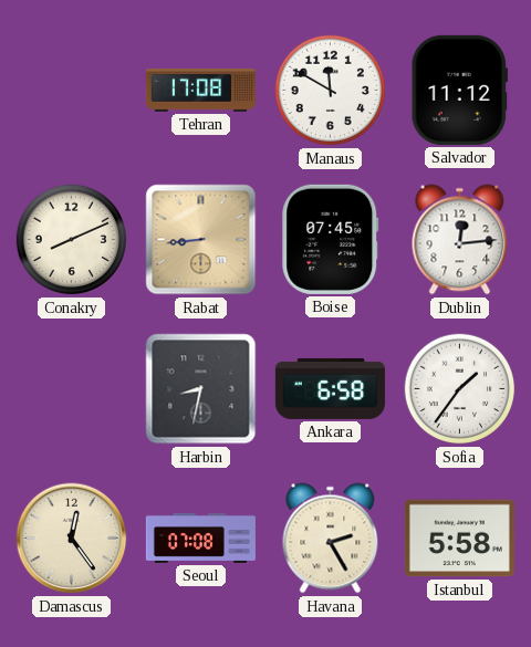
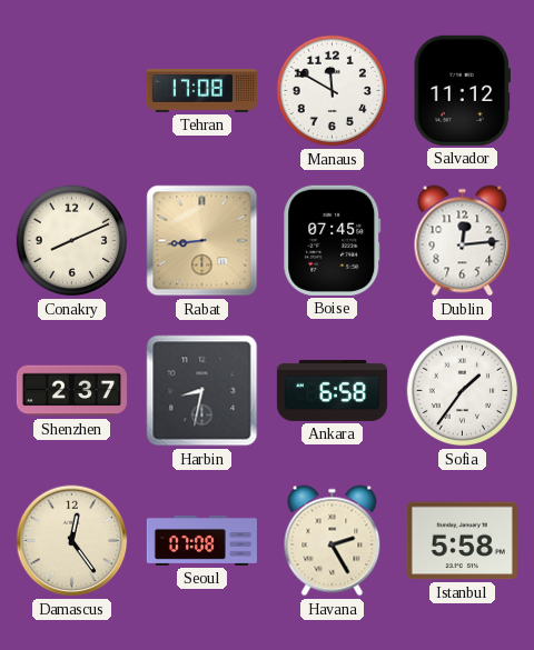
Shenzhen: none -> 2:37 (71, 391)
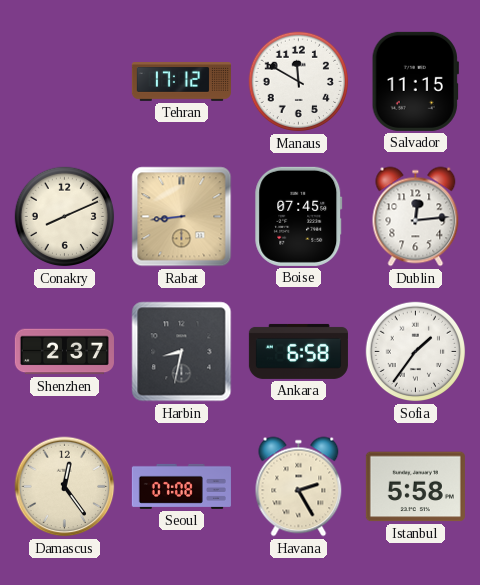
Tehran: 17:08 -> 17:12 (181, 82)
Salvador: 11:12 -> 11:15 (415, 81)
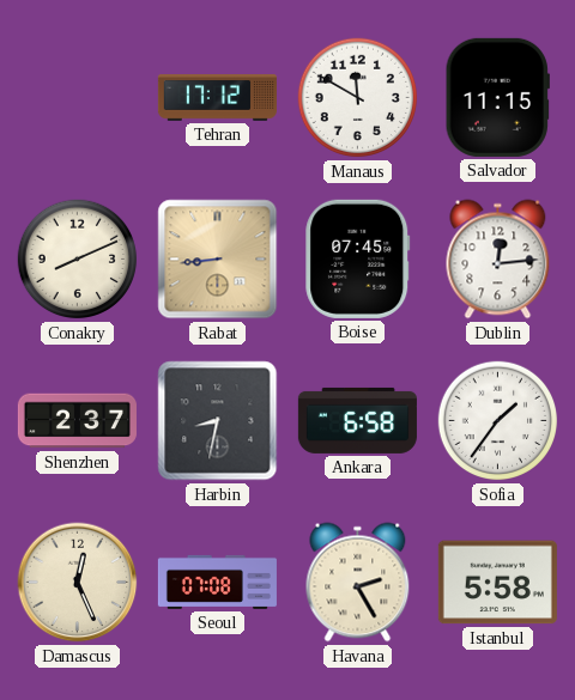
Damascus: 12:24 -> 12:26 (78, 583)
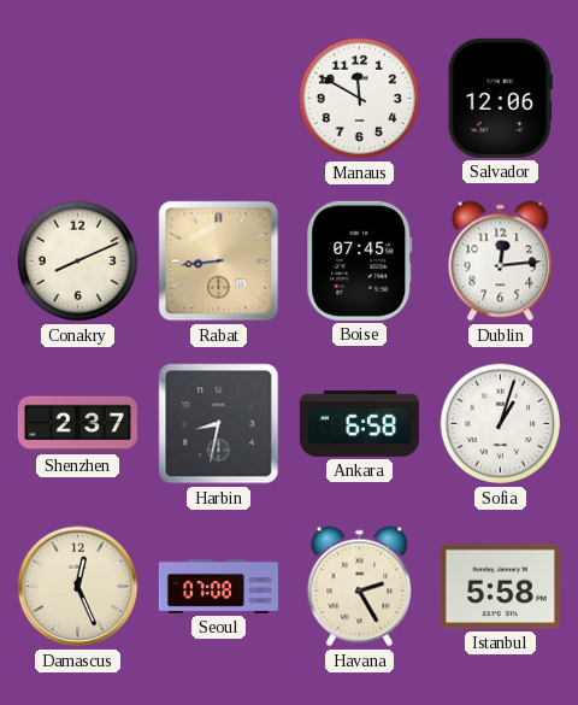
Tehran: 17:12 -> none (217, 98)
Salvador: 11:15 -> 12:06 (500, 98)
Sofia: 1:36 -> 1:03 (501, 424)
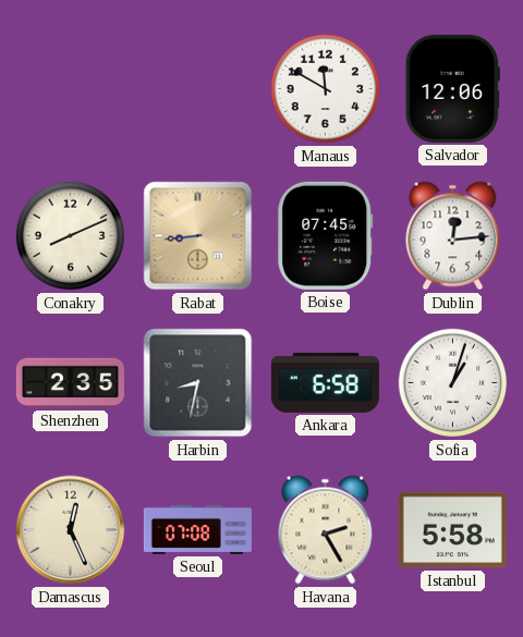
Shenzhen: 2:37 -> 2:35 (70, 383)
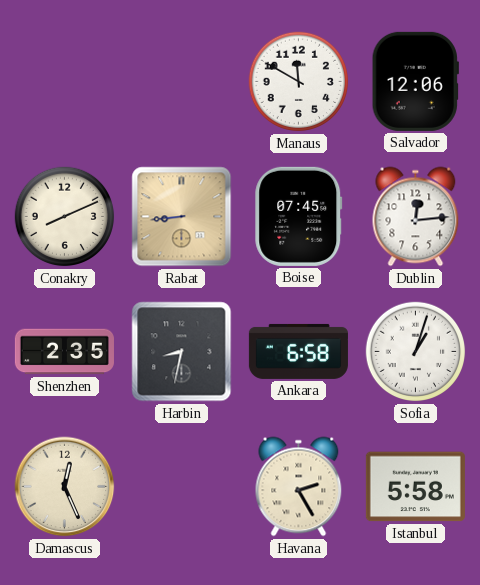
Seoul: 07:08 -> none (197, 529)
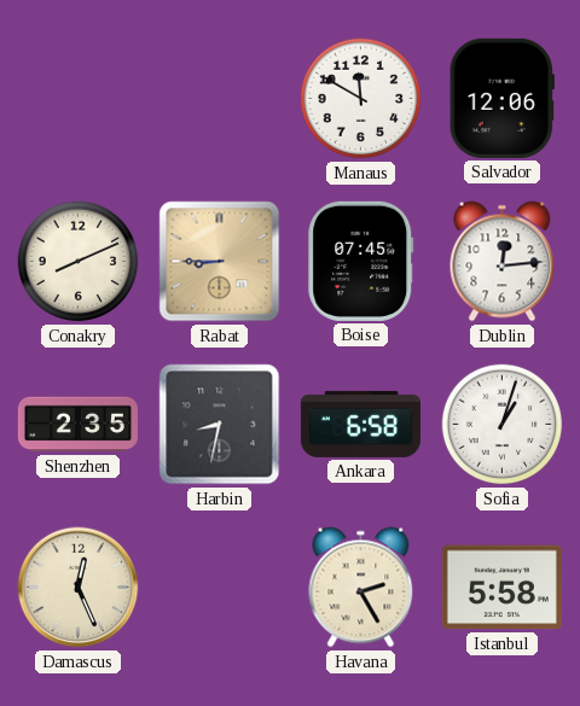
Rabat: 8:44 -> 8:45 (220, 262)
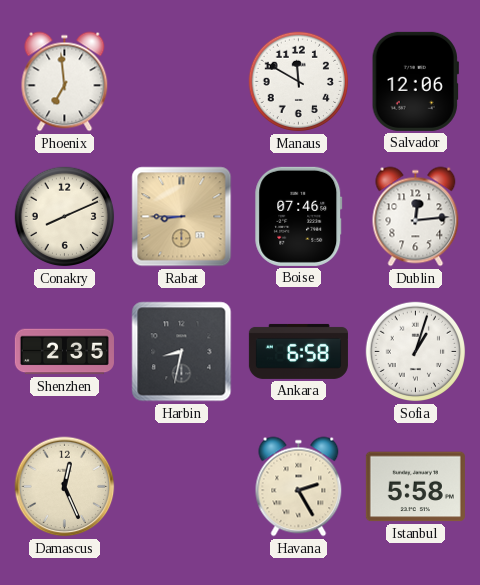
Phoenix: none -> 6:59 (65, 82)
Boise: 07:45 -> 07:46 (299, 216)
